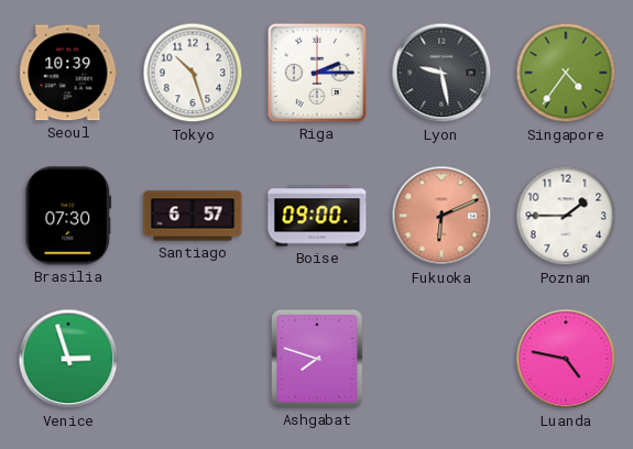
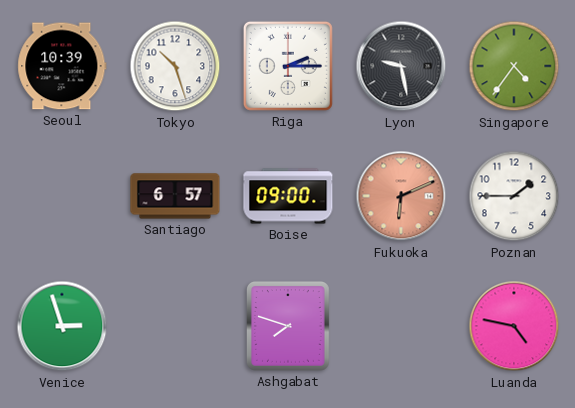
Brasilia: 07:30 -> none (68, 216)
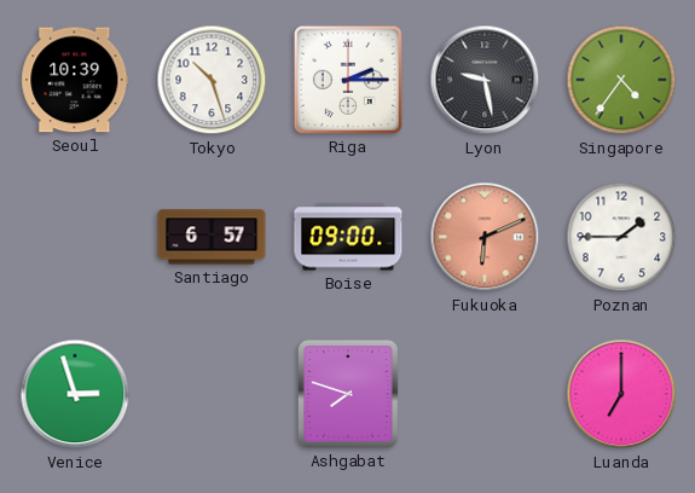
Luanda: 4:47 -> 7:00 (621, 394)
